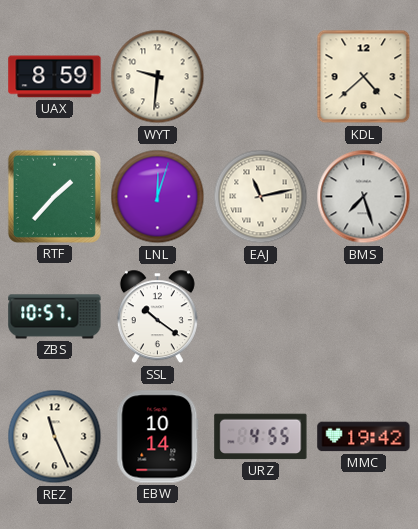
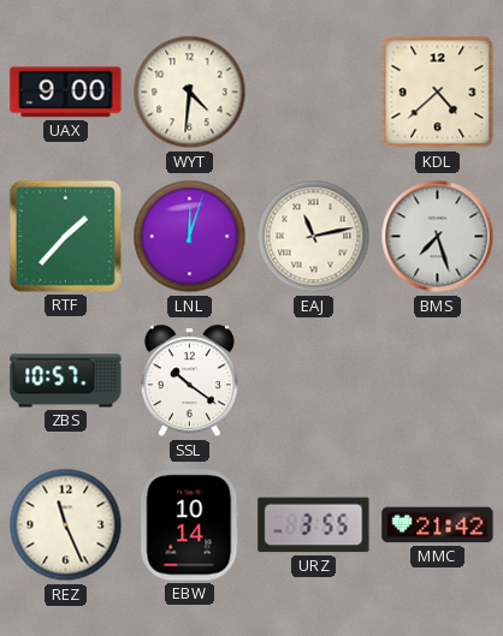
UAX: 8:59 -> 9:00 (66, 93)
WYT: 9:31 -> 4:31 (190, 93)
URZ: 4:55 -> 3:55 (314, 525)
MMC: 19:42 -> 21:42 (438, 525)
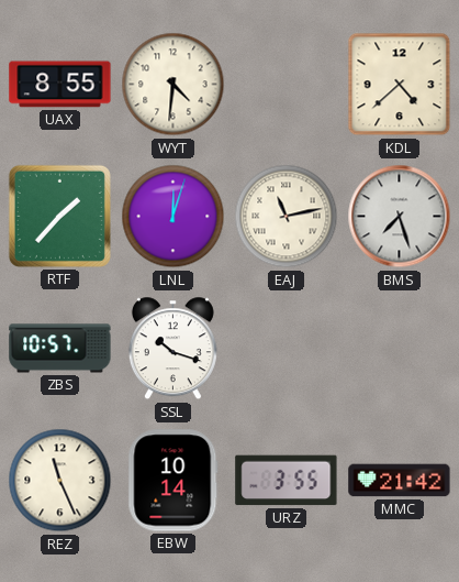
UAX: 9:00 -> 8:55 (60, 85)
SSL: 10:21 -> 10:18 (172, 349)
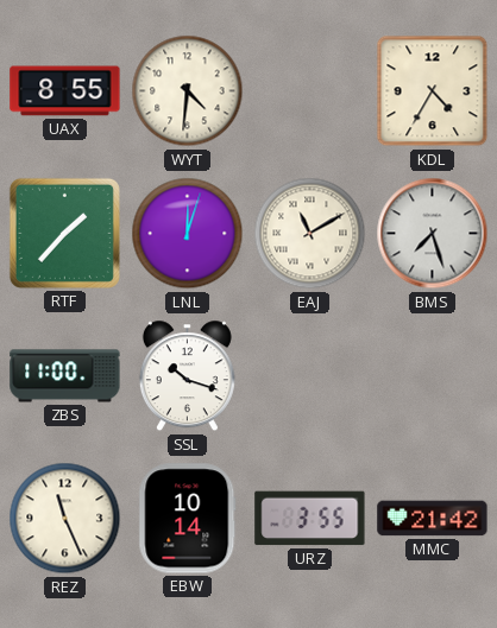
KDL: 4:38 -> 4:35 (433, 91)
EAJ: 11:13 -> 11:10 (310, 234)
ZBS: 10:57 -> 11:00 (65, 376)
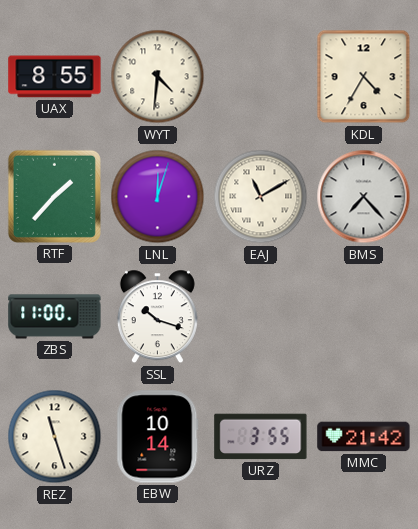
BMS: 7:27 -> 7:23 (364, 197)
REZ: 11:26 -> 11:27 (55, 437)
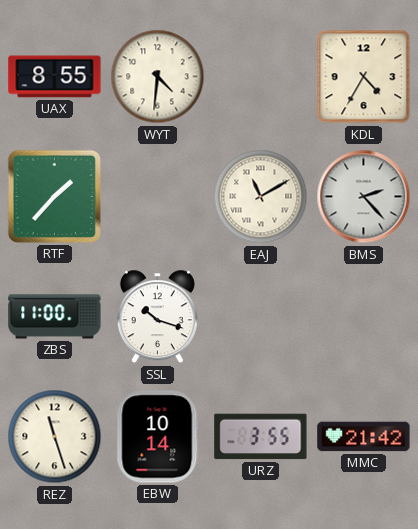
LNL: 12:03 -> none (158, 197)
BMS: 7:23 -> 2:23 (364, 197)
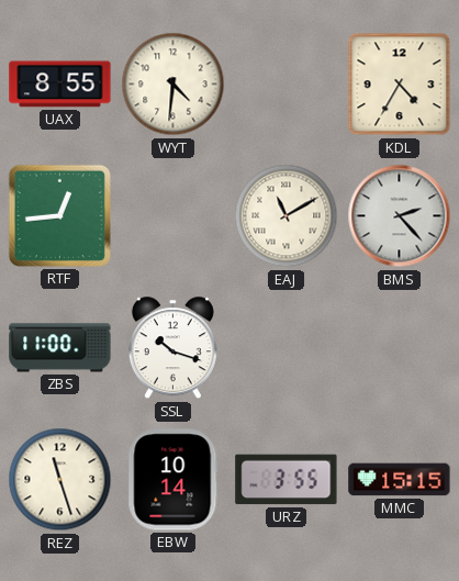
RTF: 1:37 -> 12:44 (59, 215)
MMC: 21:42 -> 15:15 (400, 480)
